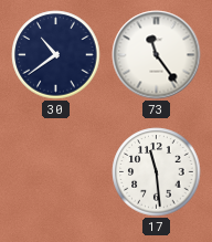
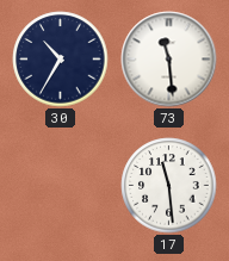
30: 10:39 -> 10:35 (61, 60)
73: 11:24 -> 11:29 (169, 60)
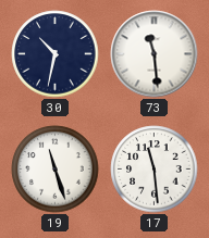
30: 10:35 -> 10:32 (56, 54)
19: none -> 11:27 (56, 170)
